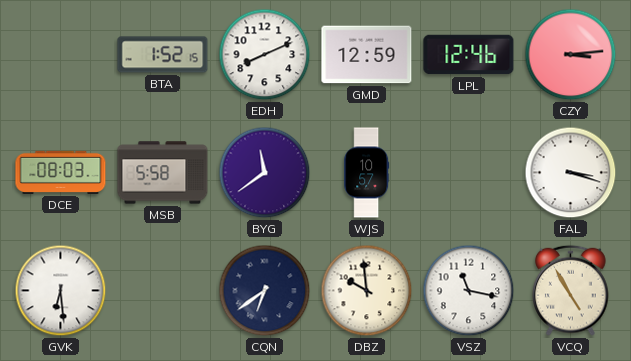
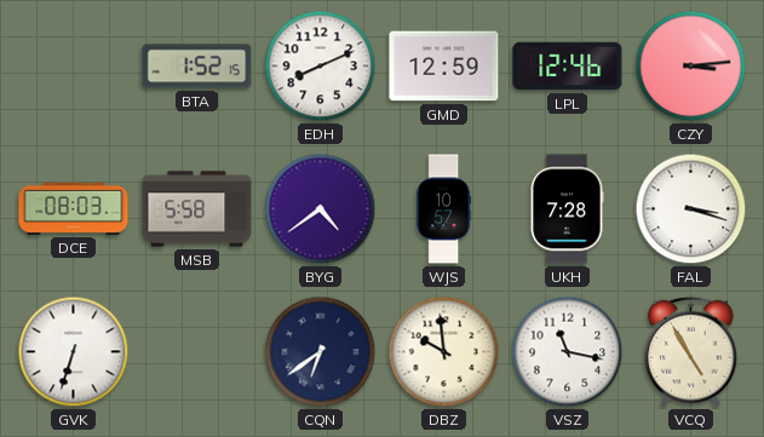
BYG: 11:39 -> 4:39 (321, 209)
UKH: none -> 7:28 (567, 209)
GVK: 6:29 -> 6:33 (74, 352)
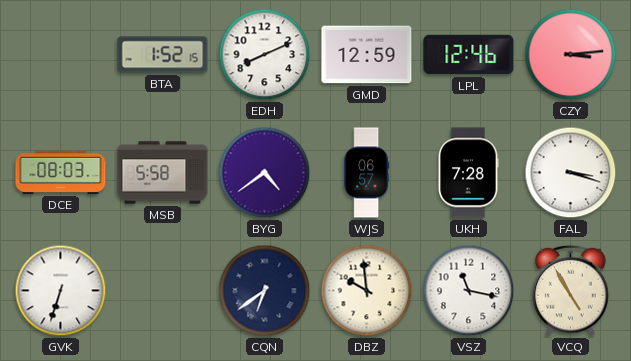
WJS: 10:57 -> 06:57 (367, 173)
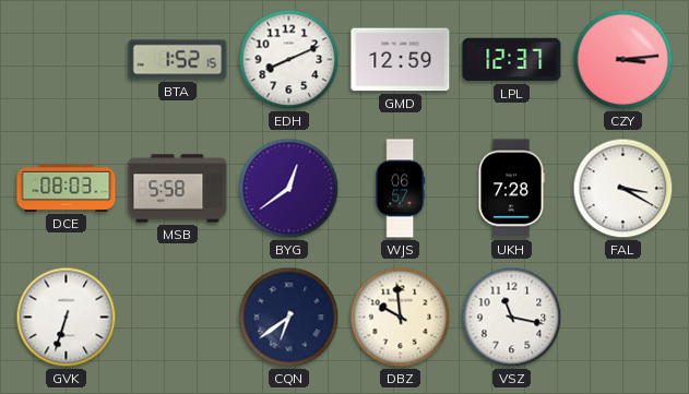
LPL: 12:46 -> 12:37 (512, 60)
BYG: 4:39 -> 12:39 (289, 189)
FAL: 3:18 -> 3:20 (623, 189)
VCQ: 4:55 -> none (571, 290)
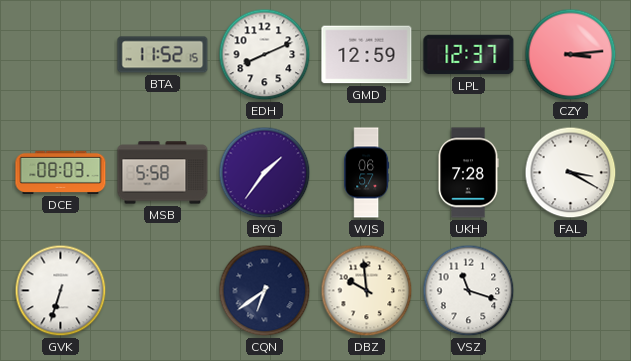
BTA: 1:52 -> 11:52 (163, 55)
BYG: 12:39 -> 1:36 (265, 173)
VSZ: 11:17 -> 11:18 (469, 291)
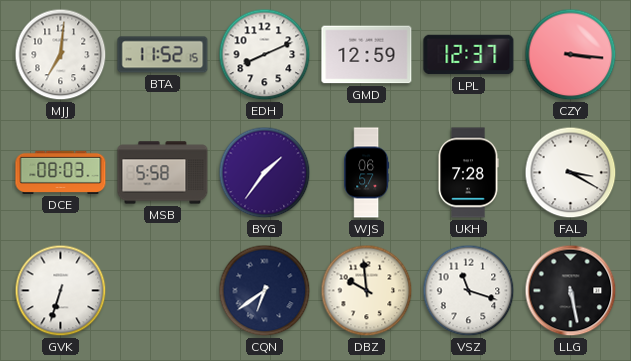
MJJ: none -> 7:01 (61, 55)
CZY: 3:14 -> 3:16 (571, 55)
LLG: none -> 5:28 (571, 291)
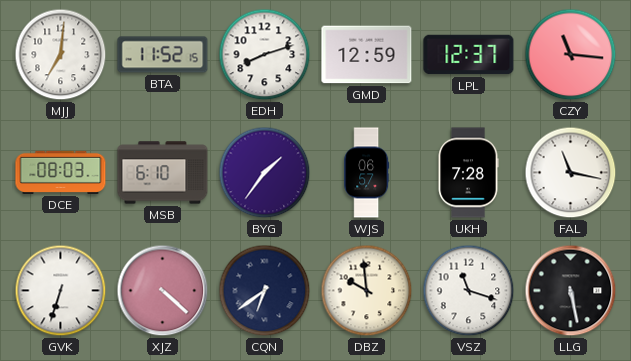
EDH: 8:11 -> 8:12 (265, 55)
CZY: 3:16 -> 11:16 (571, 55)
MSB: 5:58 -> 6:10 (163, 173)
FAL: 3:20 -> 11:17 (571, 173)
XJZ: none -> 4:22 (163, 291)
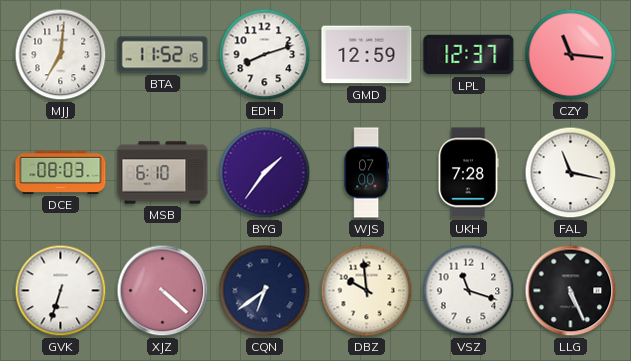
WJS: 06:57 -> 07:00 (367, 173)
LLG: 5:28 -> 5:26 (571, 291)
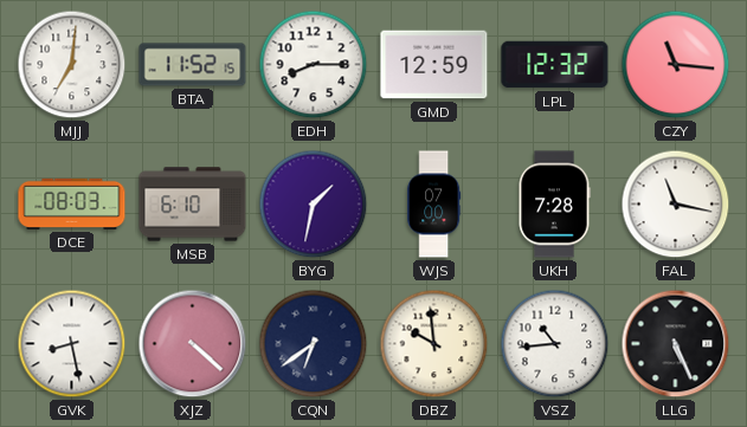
EDH: 8:12 -> 8:15 (314, 65)
LPL: 12:37 -> 12:32 (555, 65)
BYG: 1:36 -> 1:32 (314, 205)
GVK: 6:33 -> 8:28 (72, 344)
VSZ: 11:18 -> 10:44 (555, 344)
